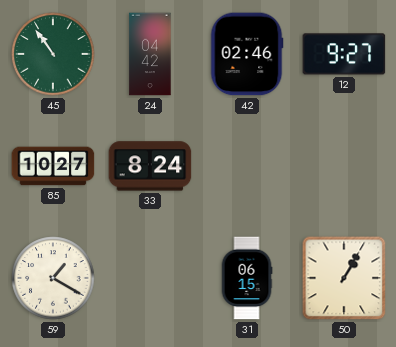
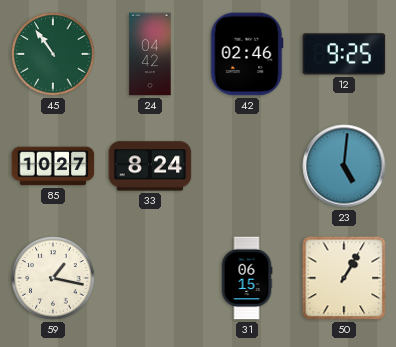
12: 9:27 -> 9:25 (344, 54)
23: none -> 5:01 (344, 166)
59: 1:20 -> 1:17 (53, 278)
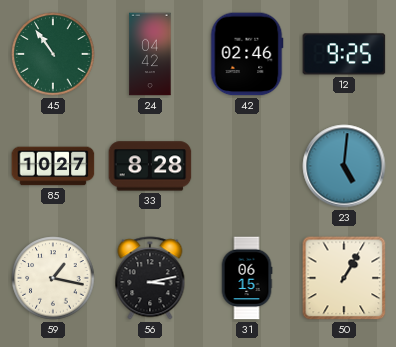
33: 8:24 -> 8:28 (150, 166)
56: none -> 3:13 (150, 278)
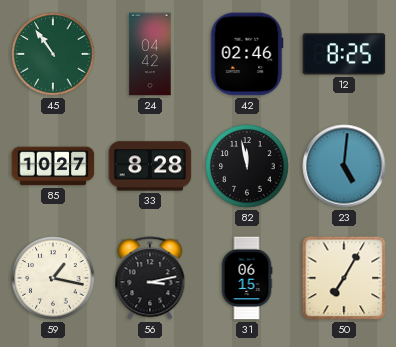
12: 9:25 -> 8:25 (344, 54)
82: none -> 11:58 (247, 166)
50: 1:05 -> 7:05 (344, 278)
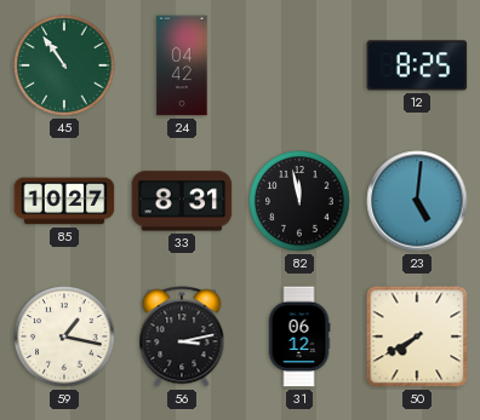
42: 02:46 -> none (247, 54)
33: 8:28 -> 8:31 (182, 201)
31: 06:15 -> 06:12 (299, 336)
50: 7:05 -> 7:40 (417, 336)
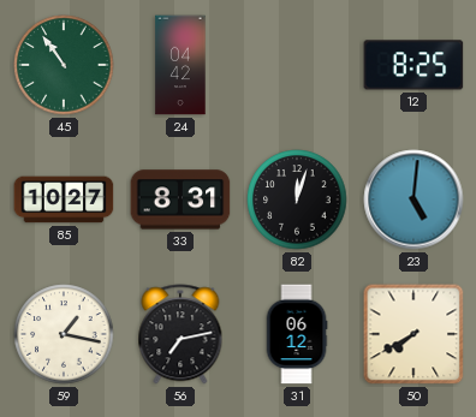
82: 11:58 -> 12:03 (297, 199)
56: 3:13 -> 7:13 (180, 334)
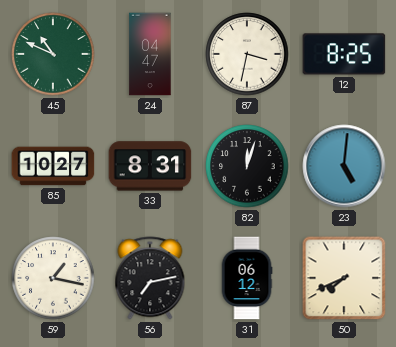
45: 10:54 -> 10:49 (53, 54)
24: 04:42 -> 04:47 (150, 54)
87: none -> 3:32 (247, 54)
50: 7:40 -> 7:41 (344, 278)
